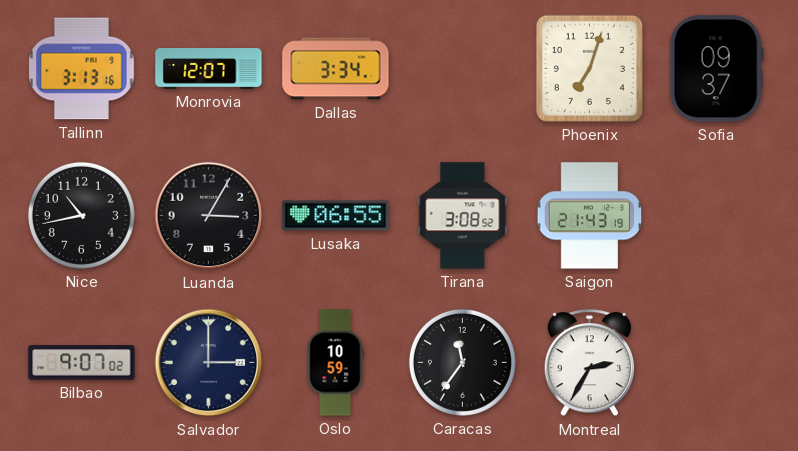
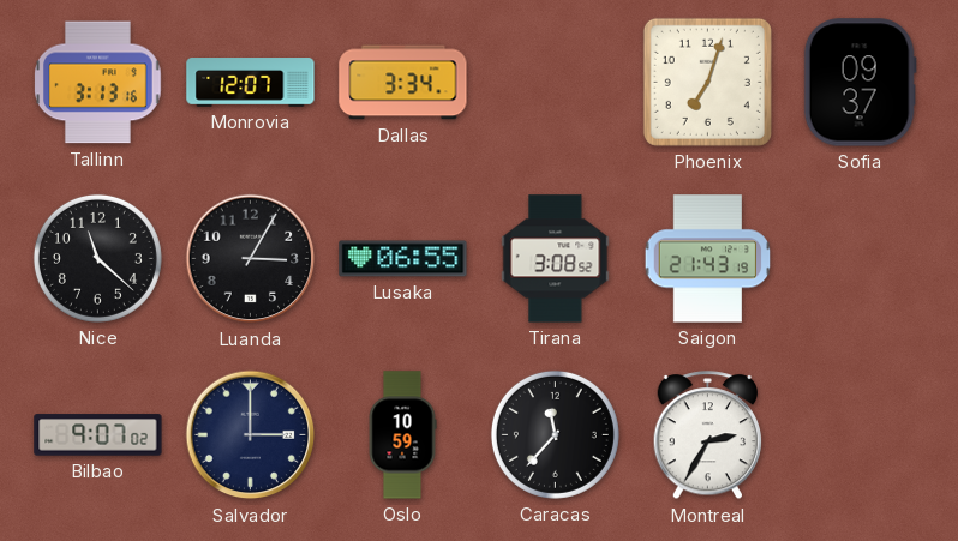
Nice: 10:43 -> 11:22 (97, 258)
Caracas: 11:36 -> 11:37 (555, 434)
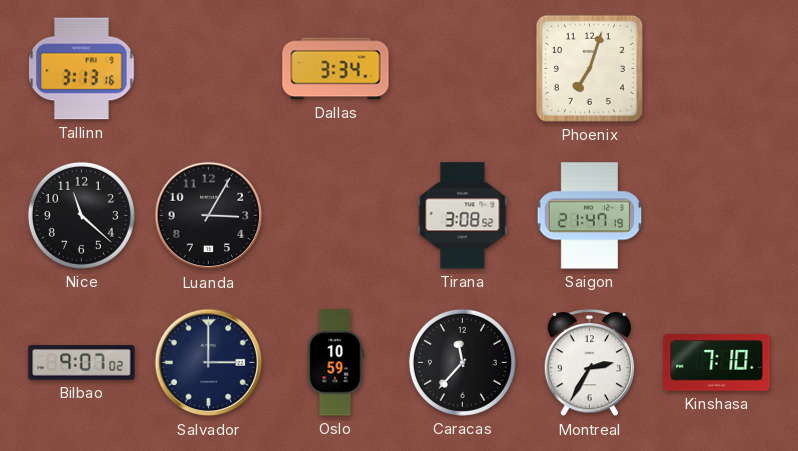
Monrovia: 12:07 -> none (251, 83)
Sofia: 09:37 -> none (860, 83)
Lusaka: 06:55 -> none (403, 259)
Saigon: 21:43 -> 21:47 (590, 216)
Kinshasa: none -> 7:10 (717, 363)
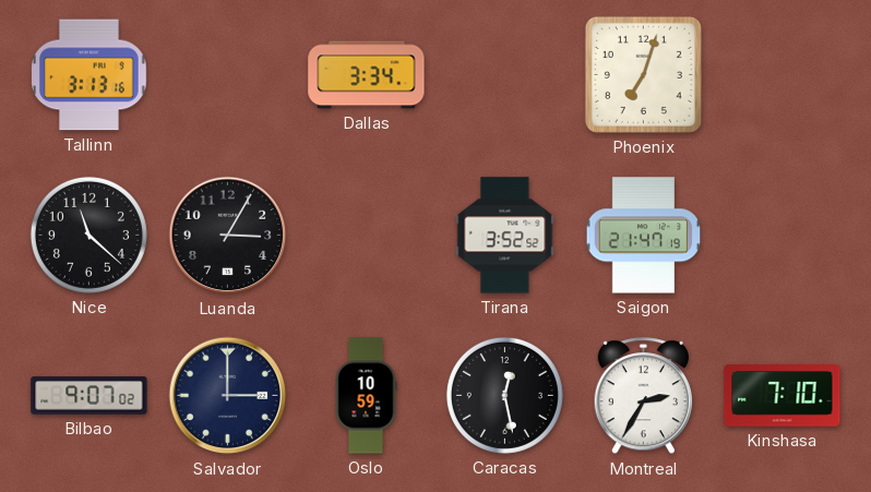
Tirana: 3:08 -> 3:52 (505, 236)
Caracas: 11:37 -> 12:28 (504, 395)
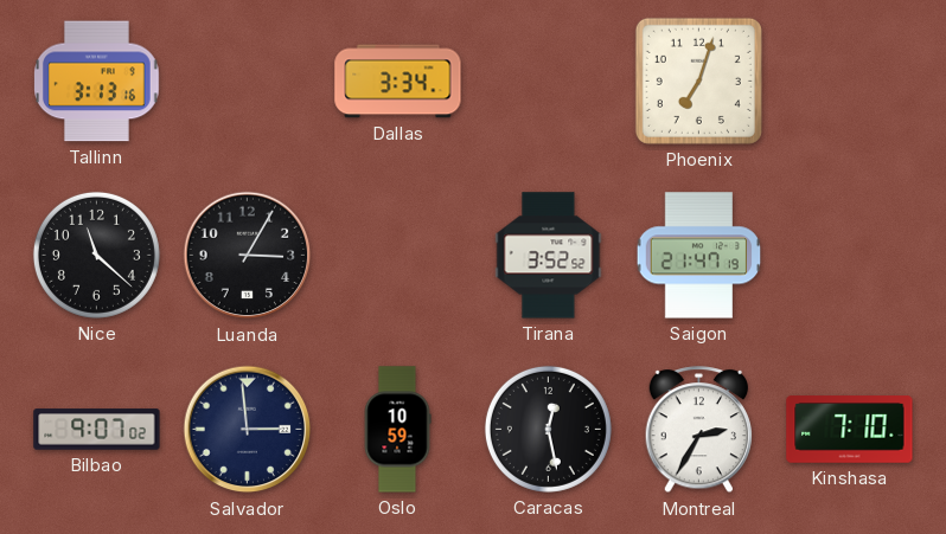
Salvador: 3:00 -> 2:59 (248, 430)
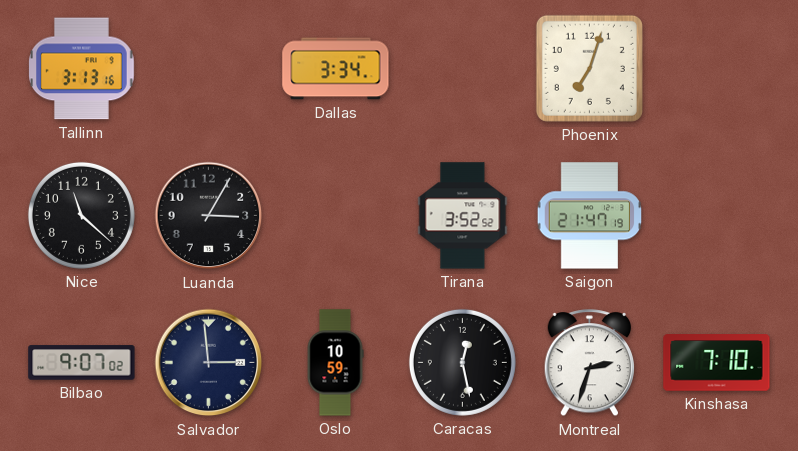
Montreal: 2:35 -> 2:33 (590, 363)
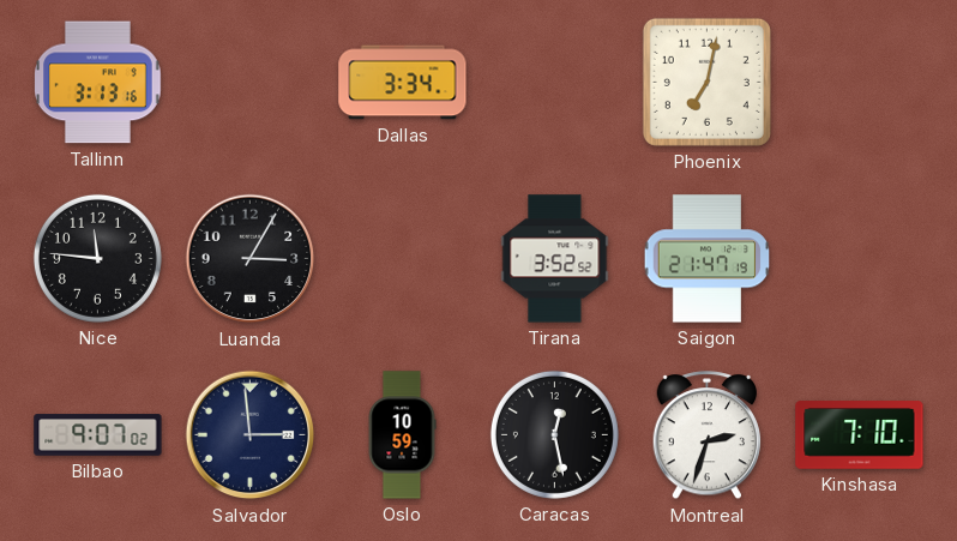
Phoenix: 7:03 -> 7:02 (706, 82)
Nice: 11:22 -> 11:46 (97, 258)
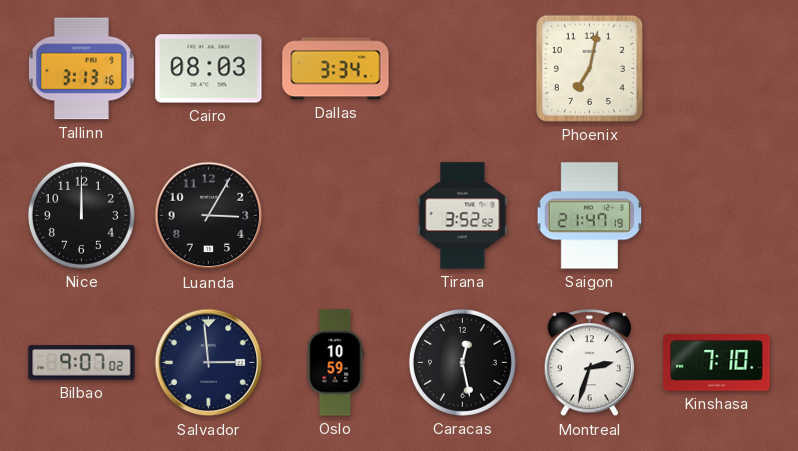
Cairo: none -> 08:03 (209, 69)
Nice: 11:46 -> 12:00 (81, 215)
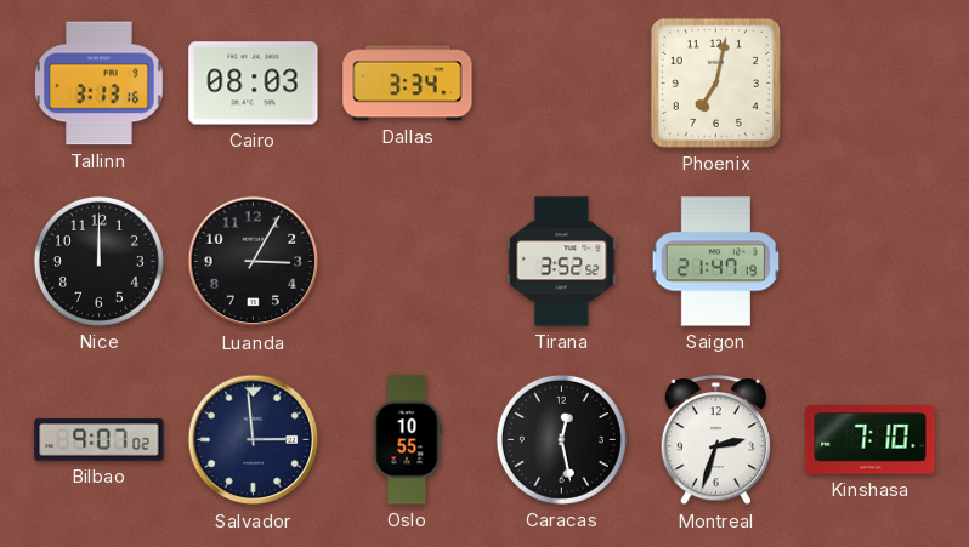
Oslo: 10:59 -> 10:55 (407, 440)
